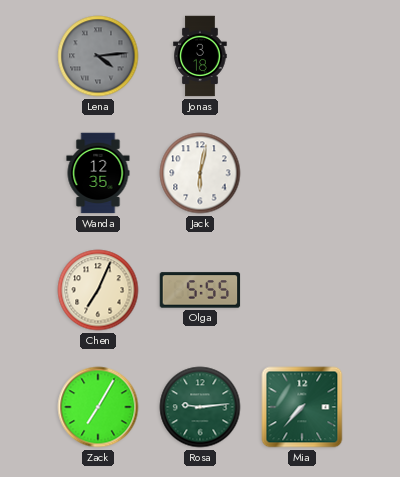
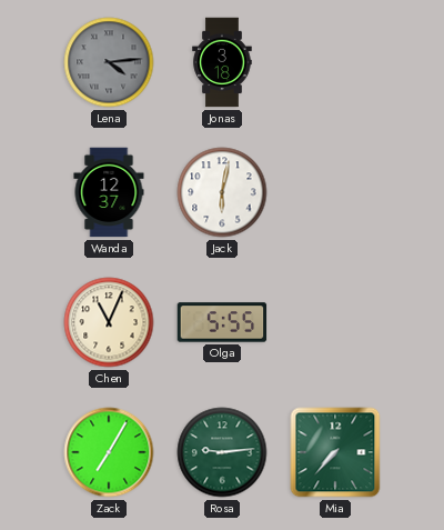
Wanda: 12:35 -> 12:37 (109, 192)
Chen: 7:04 -> 11:04 (109, 322)
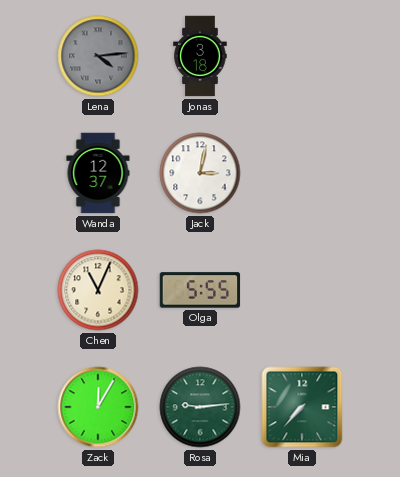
Jack: 6:02 -> 3:02 (200, 173)
Zack: 7:05 -> 12:05 (98, 407)
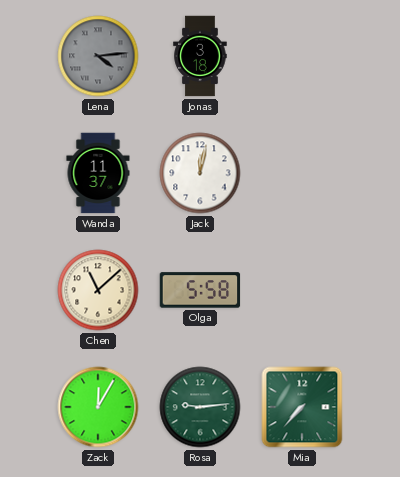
Wanda: 12:37 -> 11:37 (98, 173)
Jack: 3:02 -> 12:02 (200, 173)
Chen: 11:04 -> 11:08 (98, 290)
Olga: 5:55 -> 5:58 (200, 290)
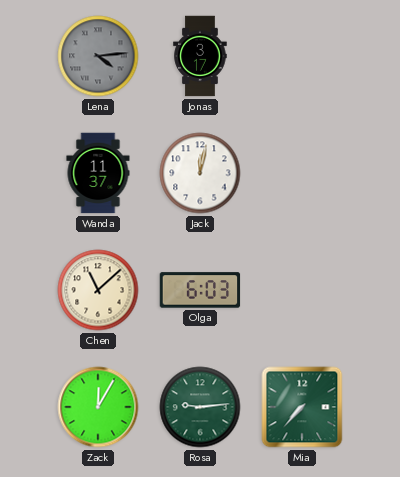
Jonas: 3:18 -> 3:17 (200, 56)
Olga: 5:58 -> 6:03 (200, 290)
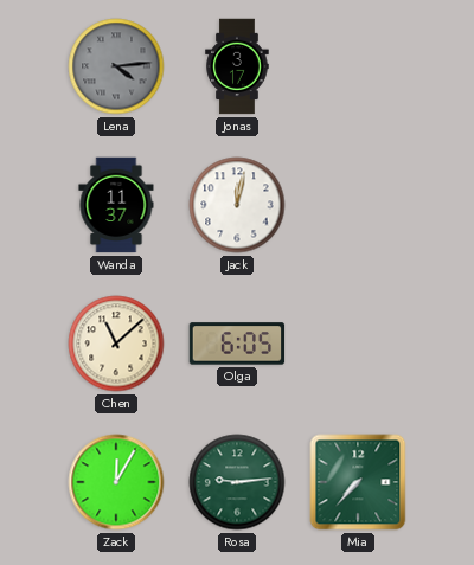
Olga: 6:03 -> 6:05 (237, 344)
